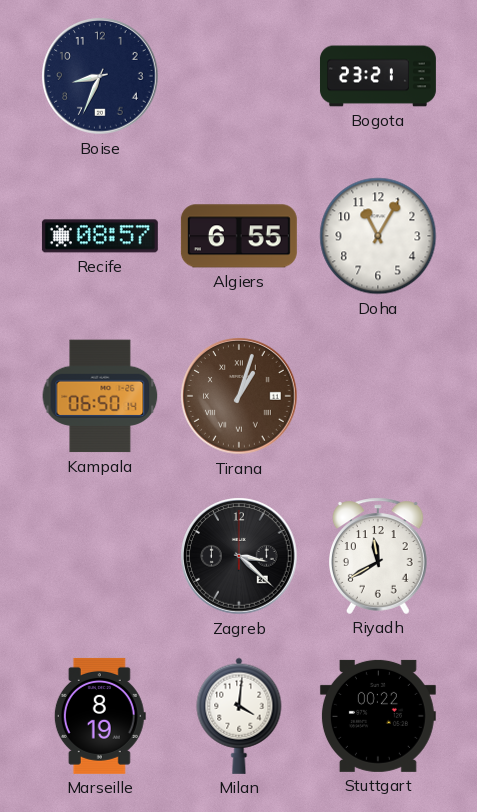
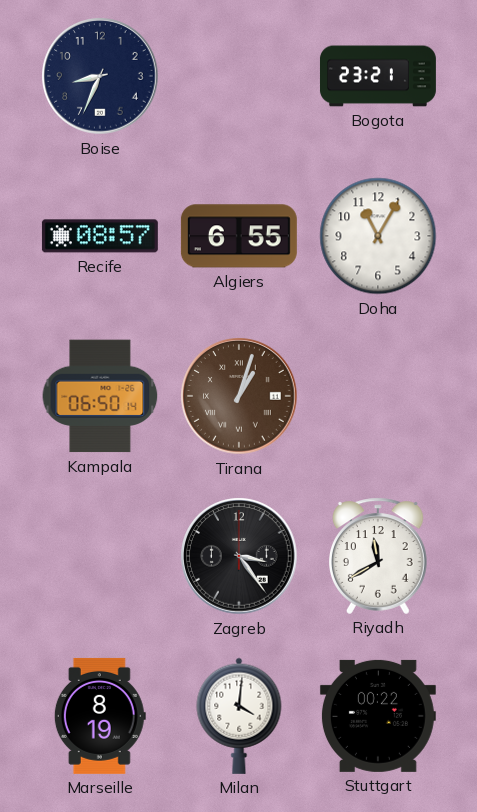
Zagreb: 3:22 -> 3:24 (240, 557)
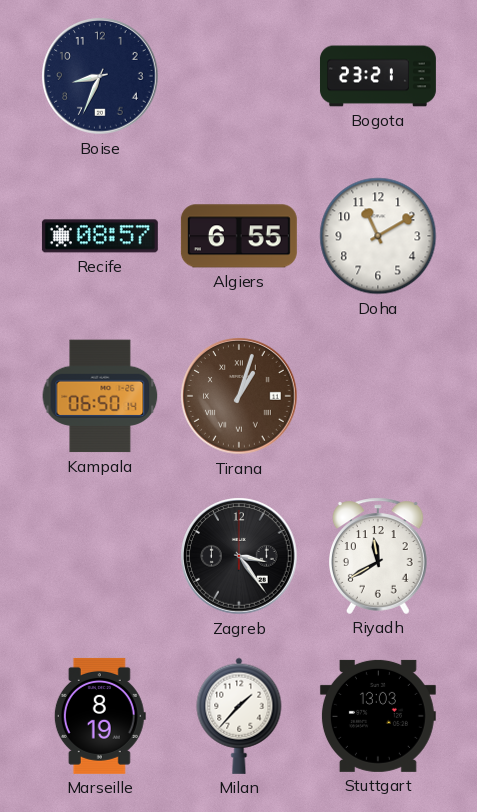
Doha: 11:05 -> 11:10 (378, 236)
Milan: 4:01 -> 1:37 (239, 716)
Stuttgart: 00:22 -> 13:03 (378, 716)
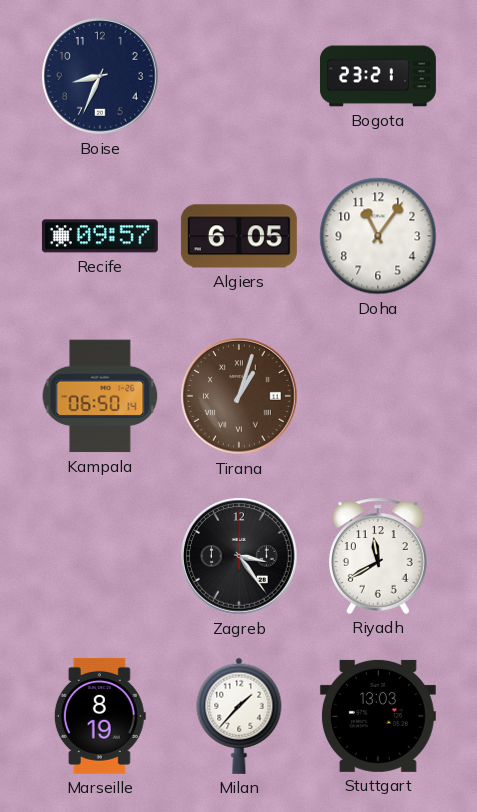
Recife: 08:57 -> 09:57 (100, 236)
Algiers: 6:55 -> 6:05 (239, 236)
Doha: 11:10 -> 11:06 (378, 236)
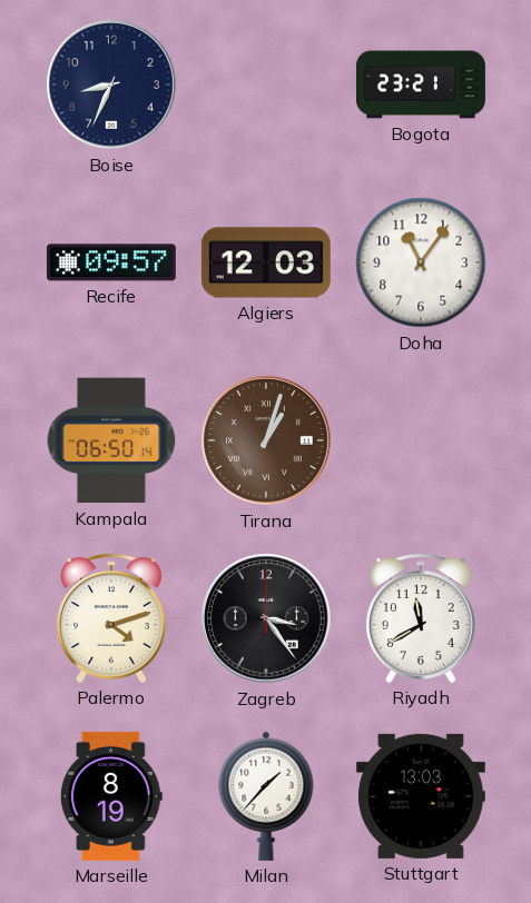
Algiers: 6:05 -> 12:03 (266, 262)
Palermo: none -> 4:12 (112, 618)
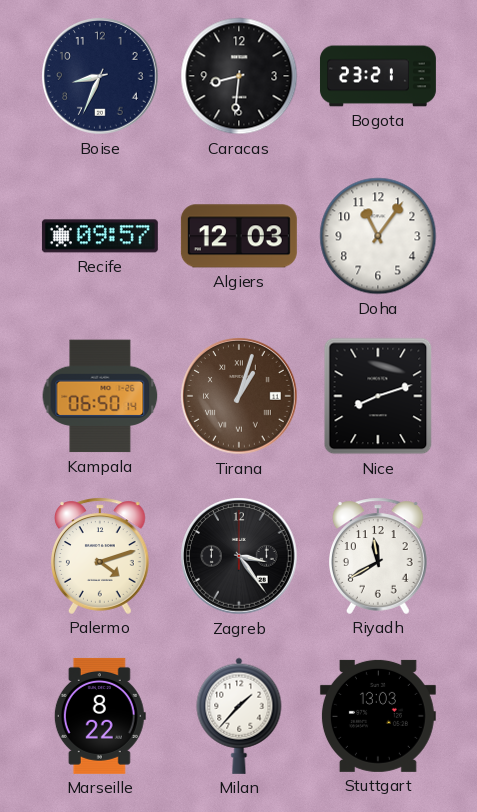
Caracas: none -> 8:31 (239, 76)
Nice: none -> 8:12 (378, 396)
Marseille: 8:19 -> 8:22 (100, 716)
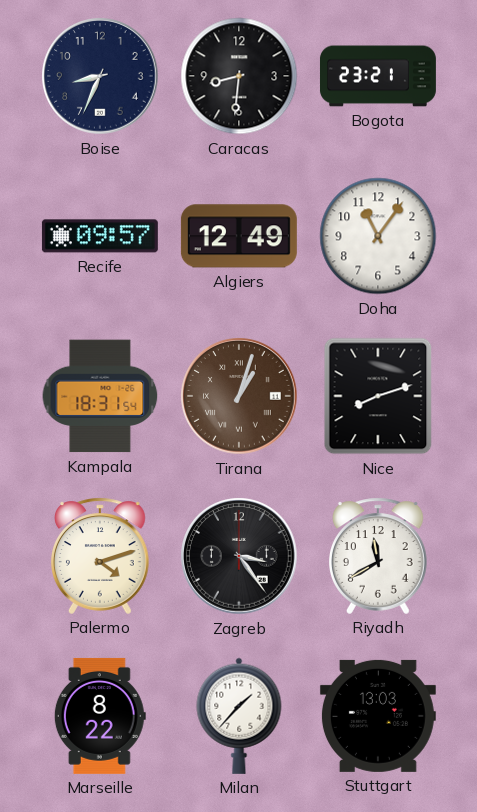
Algiers: 12:03 -> 12:49 (239, 236)
Kampala: 06:50 -> 18:31 (100, 396)
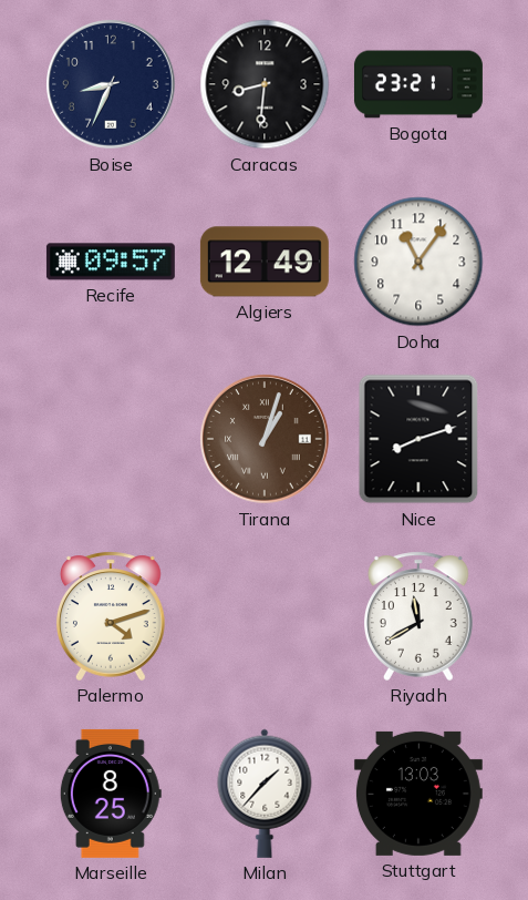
Kampala: 18:31 -> none (100, 396)
Zagreb: 3:24 -> none (240, 557)
Marseille: 8:22 -> 8:25 (111, 794)
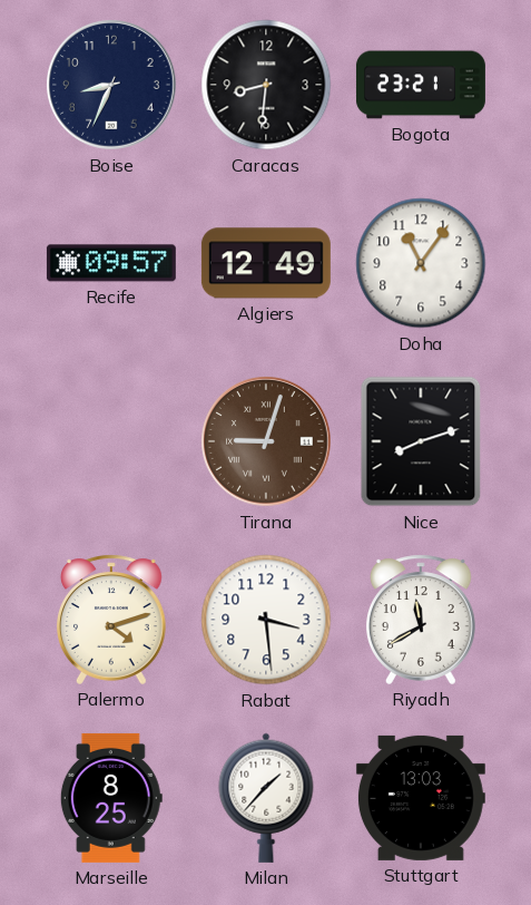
Tirana: 1:03 -> 9:03 (267, 442)
Rabat: none -> 3:29 (266, 620)
